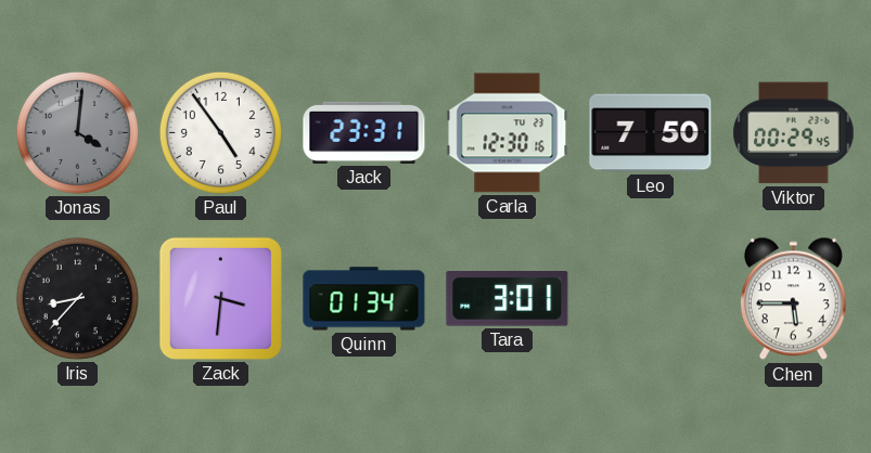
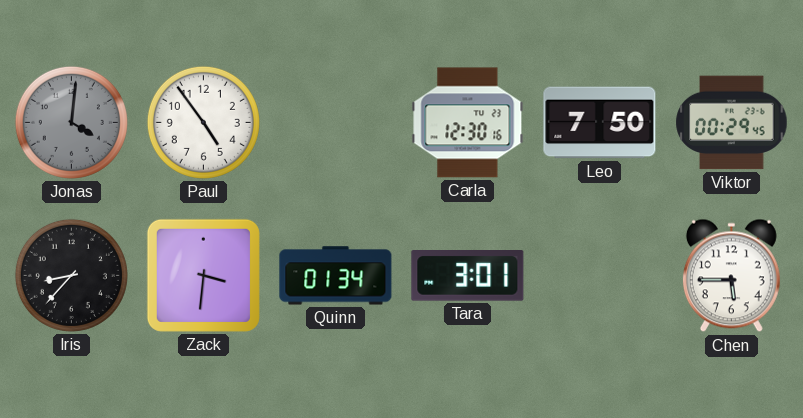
Jack: 23:31 -> none (364, 132)
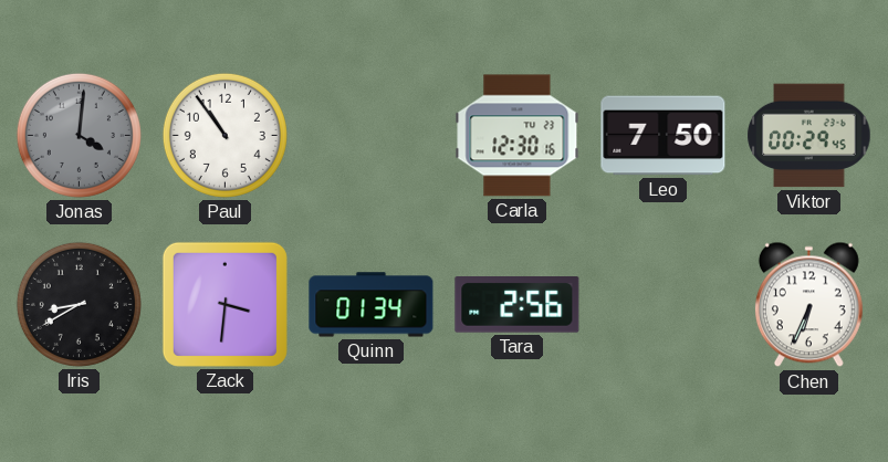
Paul: 4:54 -> 10:54 (224, 135)
Iris: 8:37 -> 8:40 (79, 304)
Tara: 3:01 -> 2:56 (518, 305)
Chen: 5:45 -> 6:34 (808, 305)
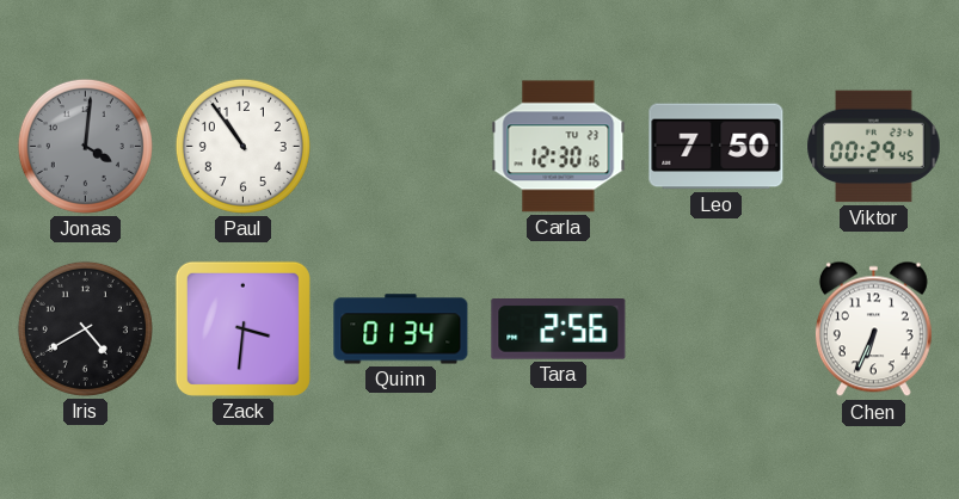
Iris: 8:40 -> 4:40 (85, 328)
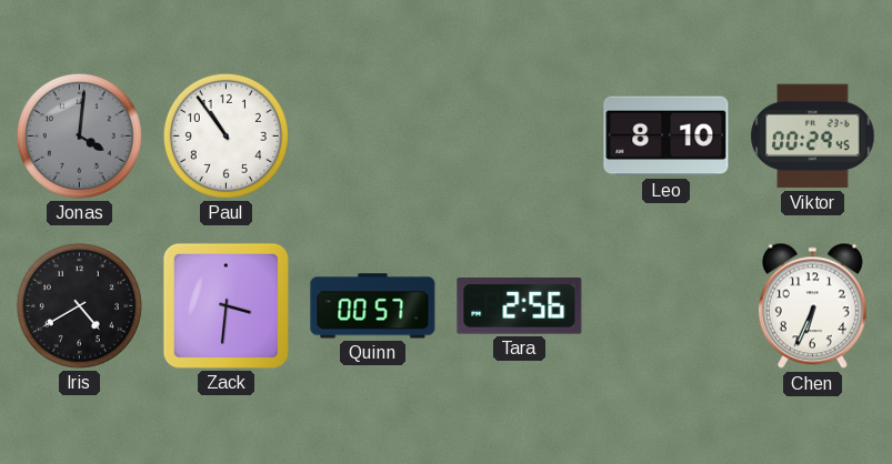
Carla: 12:30 -> none (559, 147)
Leo: 7:50 -> 8:10 (667, 137)
Quinn: 01:34 -> 00:57 (373, 306)
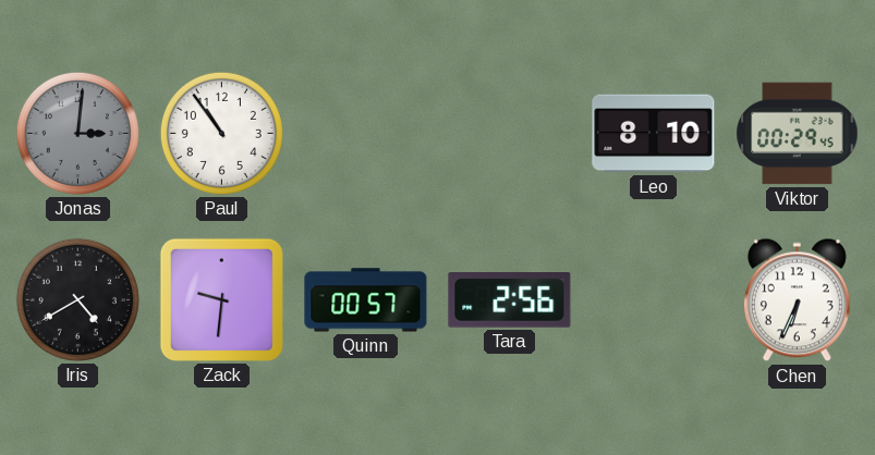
Jonas: 4:01 -> 3:01 (77, 133)
Zack: 3:31 -> 9:31 (221, 299)
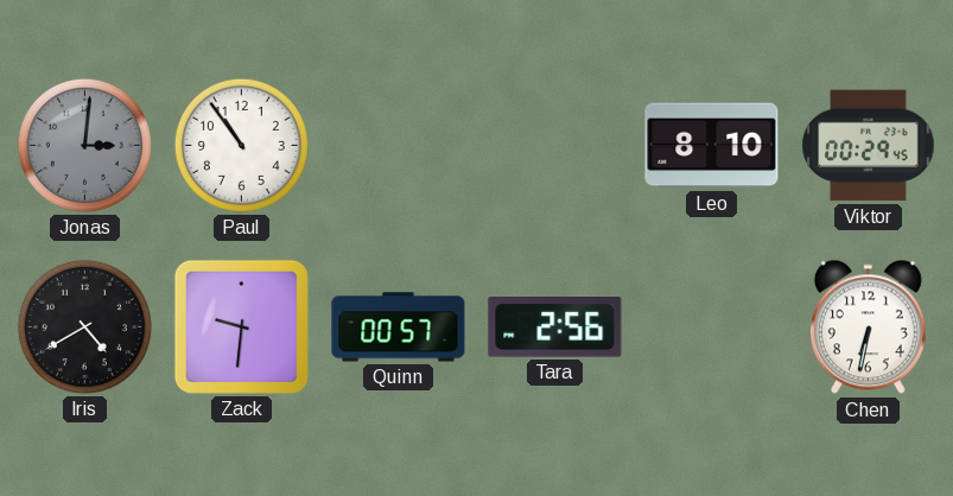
Chen: 6:34 -> 6:32 (868, 328)
